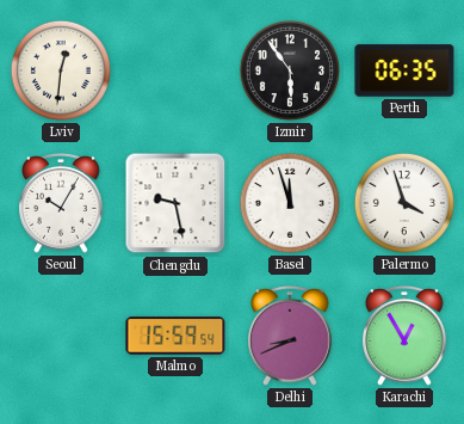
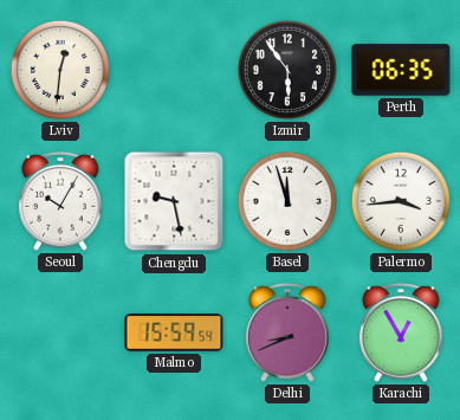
Palermo: 3:57 -> 3:44 (401, 201)
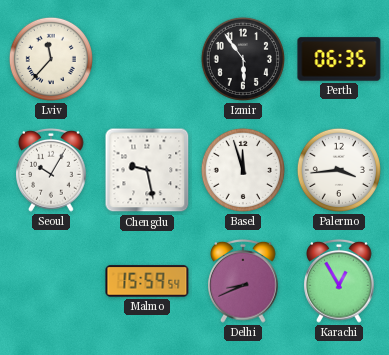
Lviv: 12:31 -> 11:37 (51, 59)
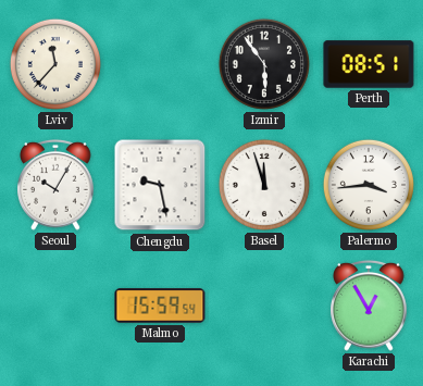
Perth: 06:35 -> 08:51 (369, 64)
Delhi: 8:41 -> none (243, 281)
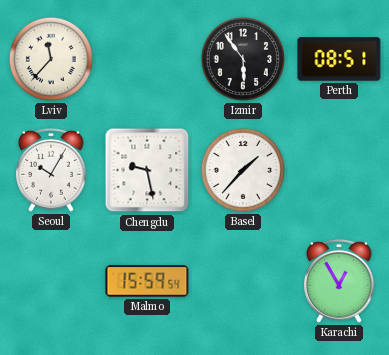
Basel: 11:57 -> 1:37 (243, 170)
Palermo: 3:44 -> none (369, 185)
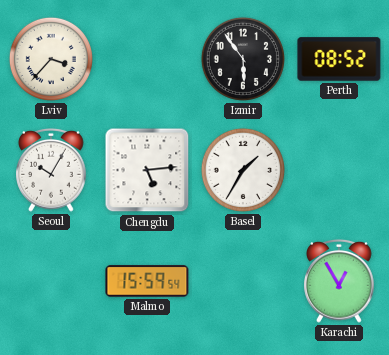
Lviv: 11:37 -> 3:37 (51, 59)
Perth: 08:51 -> 08:52 (339, 59)
Chengdu: 9:28 -> 5:14 (147, 170)
Basel: 1:37 -> 1:35 (243, 170)
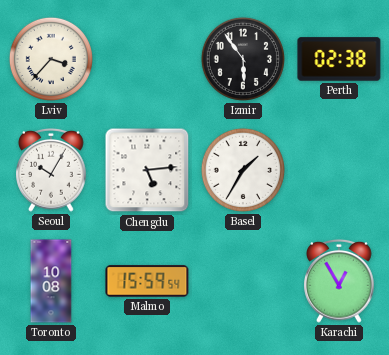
Perth: 08:52 -> 02:38 (339, 59)
Toronto: none -> 10:08 (51, 281)
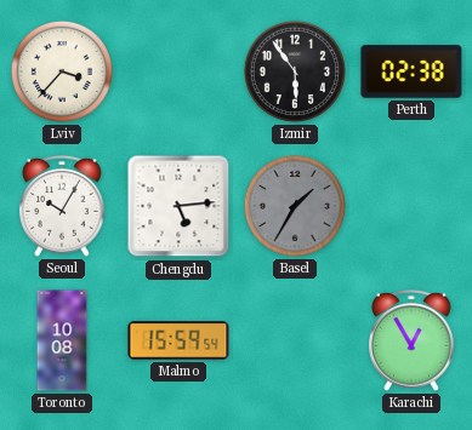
Basel dial: white -> grey (295, 206)
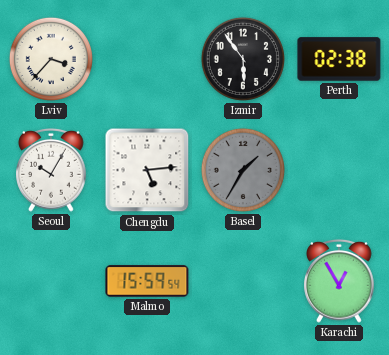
Toronto: 10:08 -> none (62, 340)
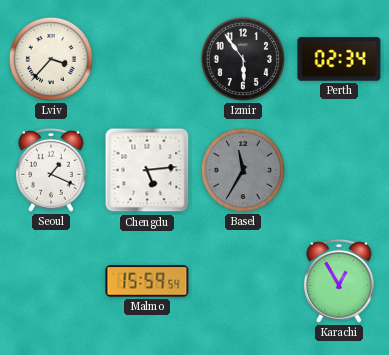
Perth: 02:38 -> 02:34 (339, 59)
Seoul: 10:05 -> 1:19 (51, 170)
Basel: 1:35 -> 11:35 (243, 170)
